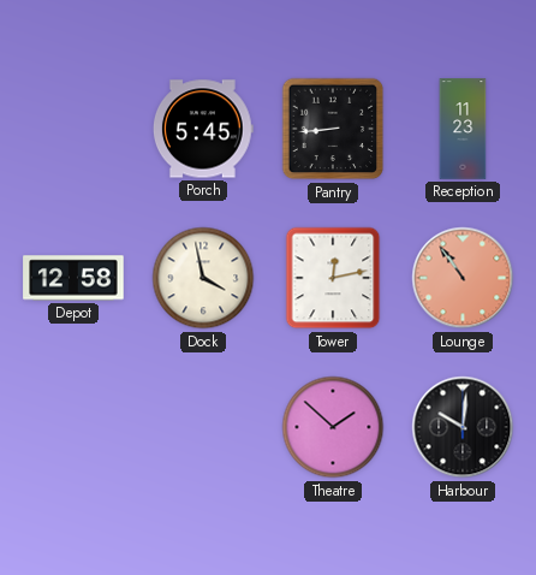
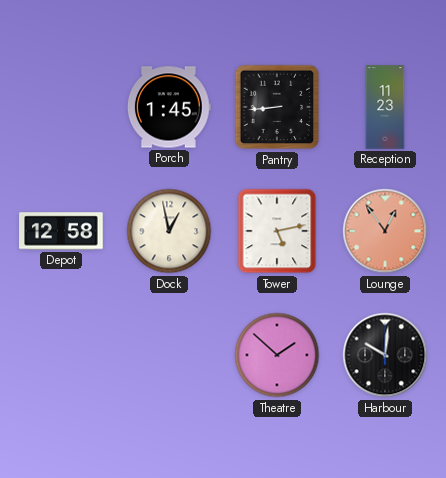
Porch: 5:45 -> 1:45 (169, 107)
Dock: 3:58 -> 12:58 (169, 231)
Tower: 12:13 -> 5:13 (277, 231)
Lounge: 10:54 -> 12:54 (385, 231)
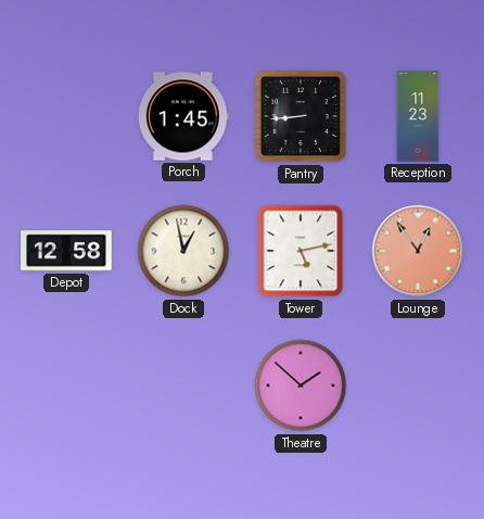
Harbour: 10:01 -> none (385, 355)
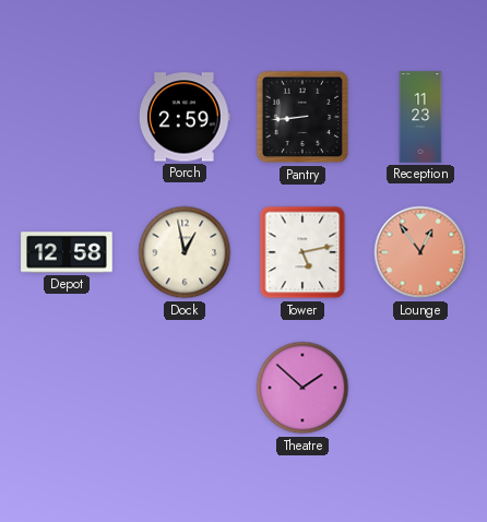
Porch: 1:45 -> 2:59 (185, 117)
